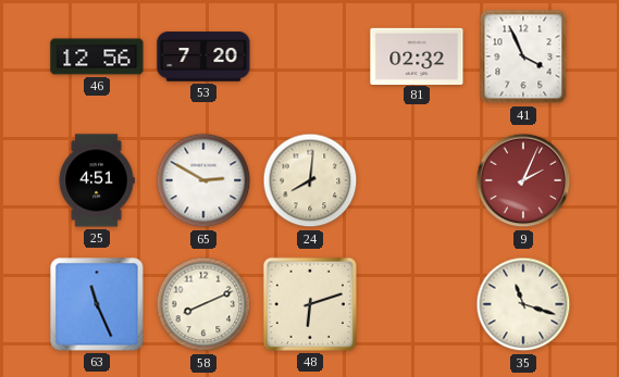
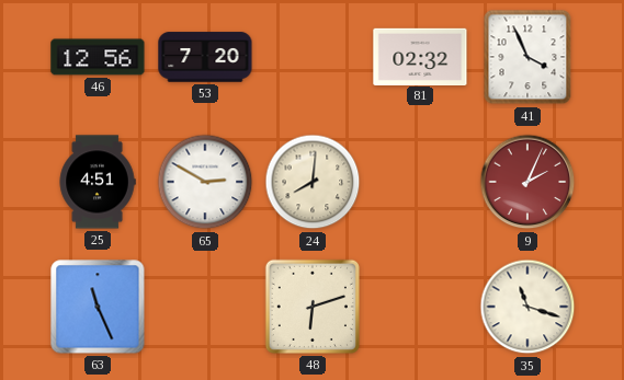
58: 8:11 -> none (203, 304)
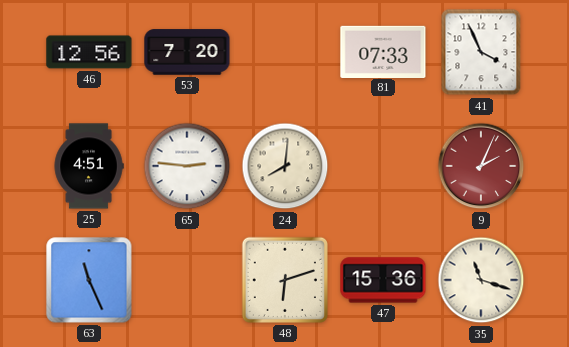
81: 02:32 -> 07:33 (383, 51)
65: 2:50 -> 2:46 (187, 166)
47: none -> 15:36 (383, 280)
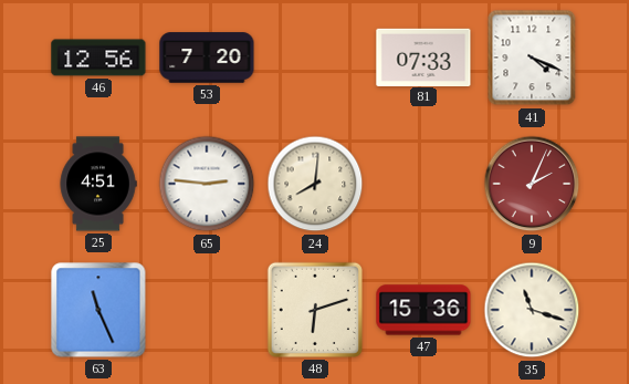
41: 3:56 -> 4:19 (532, 58)
